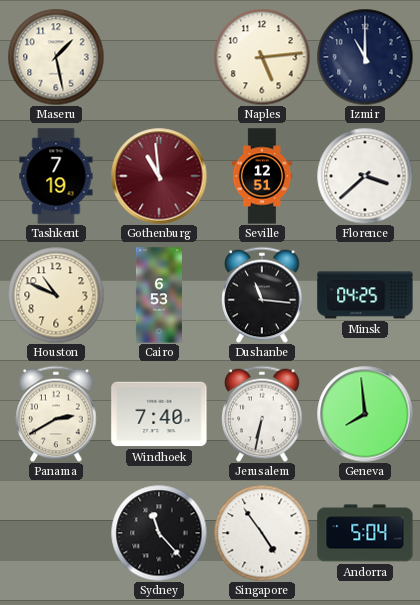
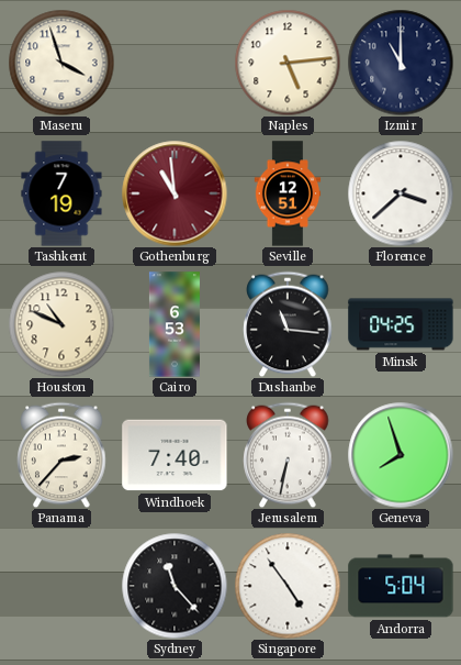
Maseru: 1:28 -> 3:57 (61, 63)
Panama: 2:40 -> 2:37 (61, 455)
Geneva: 7:59 -> 7:57 (401, 455)
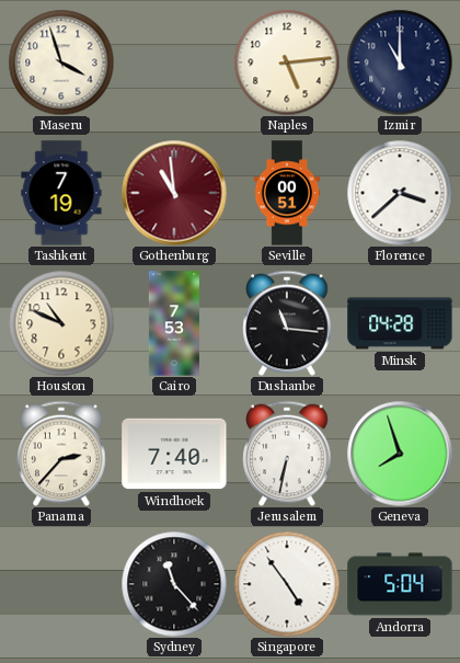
Seville: 12:51 -> 00:51 (287, 193)
Cairo: 6:53 -> 7:53 (174, 323)
Minsk: 04:25 -> 04:28 (400, 323)
